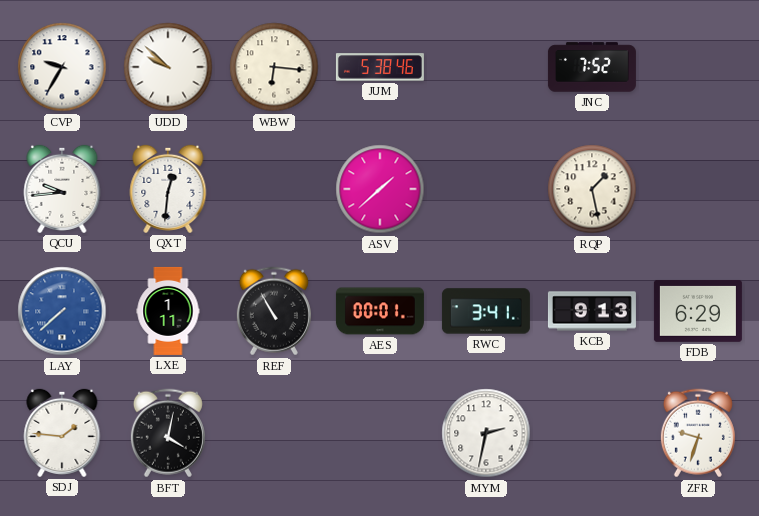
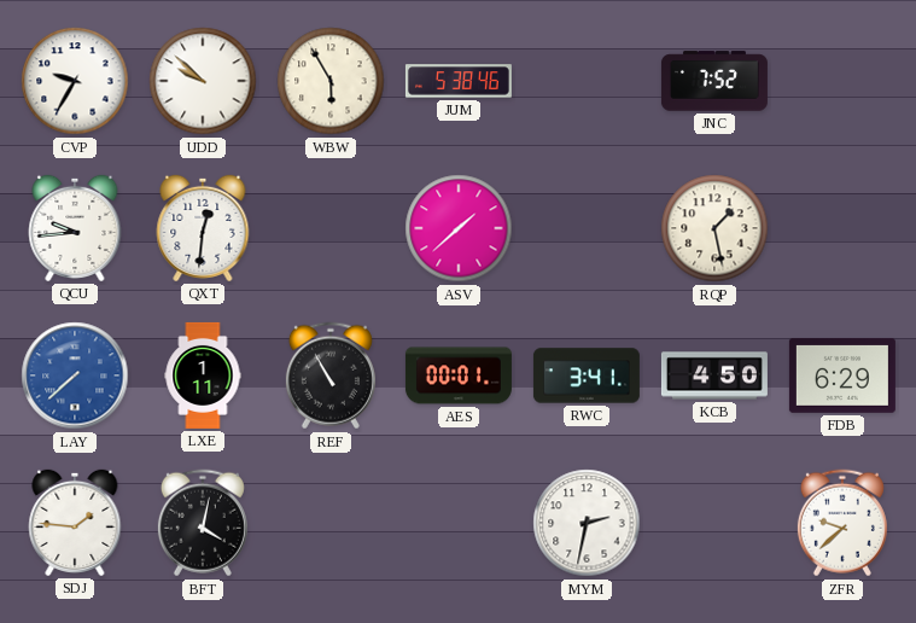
WBW: 6:16 -> 5:55 (331, 81)
KCB: 9:13 -> 4:50 (714, 375)
ZFR: 9:33 -> 9:38 (842, 523)
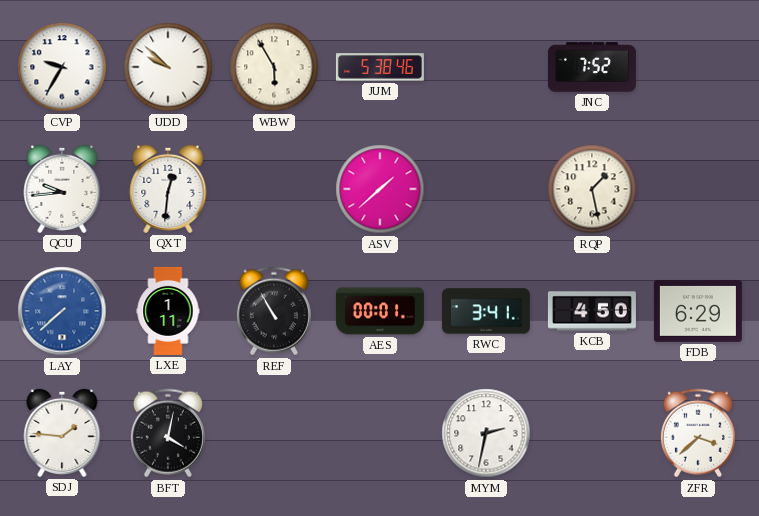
ZFR: 9:38 -> 3:38 (698, 433)
